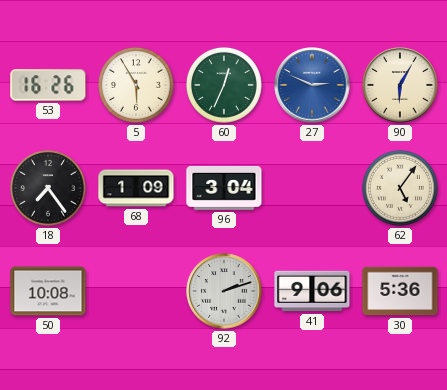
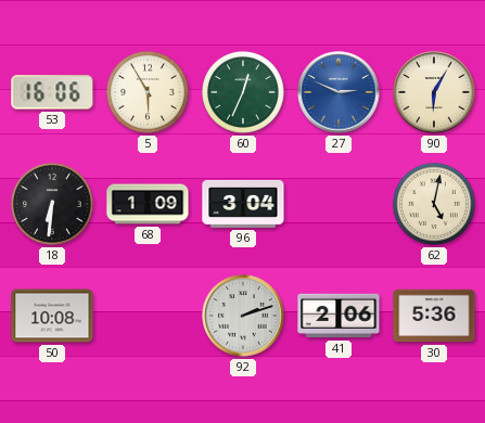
53: 16:26 -> 16:06 (52, 92)
18: 7:24 -> 6:31 (52, 204)
62: 5:06 -> 5:02 (434, 204)
41: 9:06 -> 2:06 (339, 316)
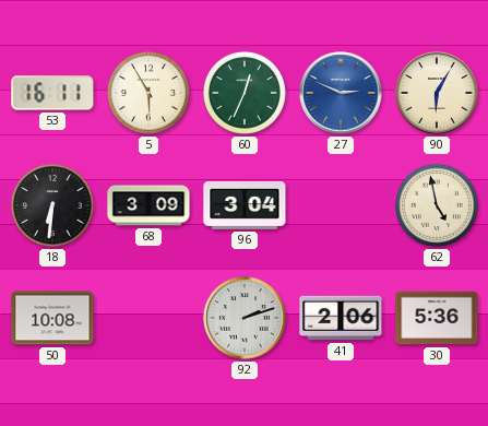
53: 16:06 -> 16:11 (52, 93)
68: 1:09 -> 3:09 (148, 205)
62: 5:02 -> 4:58 (437, 205)
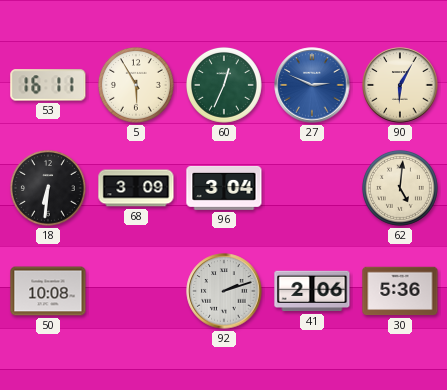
62: 4:58 -> 5:01 (400, 188)
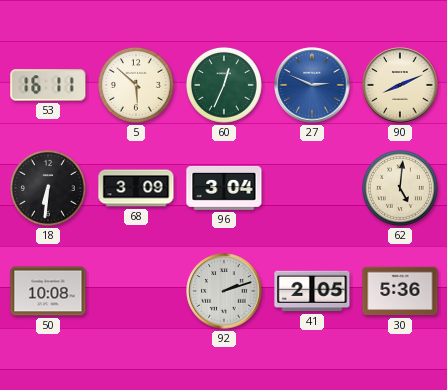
5: 5:55 -> 5:52 (136, 85)
90: 6:05 -> 8:11 (400, 85)
41: 2:06 -> 2:05 (312, 291)
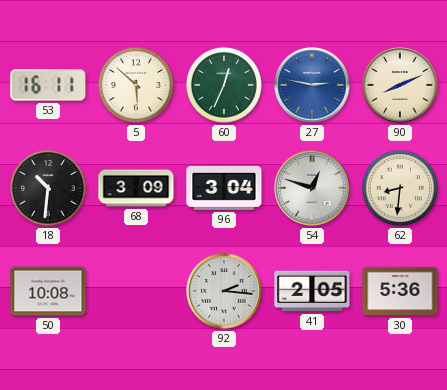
27: 2:49 -> 2:47 (312, 85)
18: 6:31 -> 10:31 (48, 188)
54: none -> 12:48 (312, 188)
62: 5:01 -> 8:31 (400, 188)
92: 2:12 -> 2:16 (224, 291)
